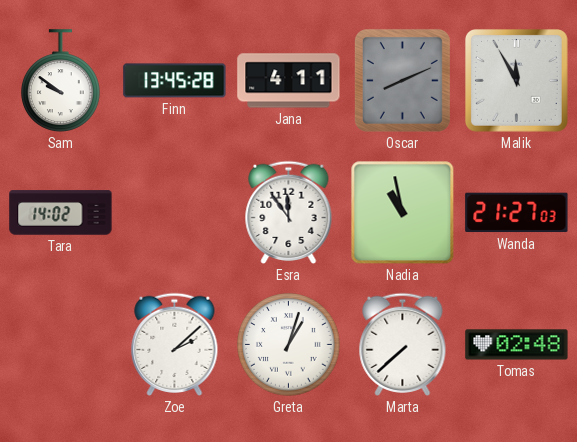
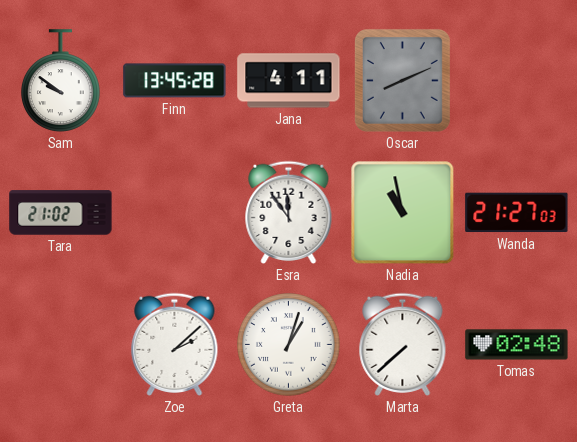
Malik: 11:55 -> none (517, 81)
Tara: 14:02 -> 21:02 (61, 213)
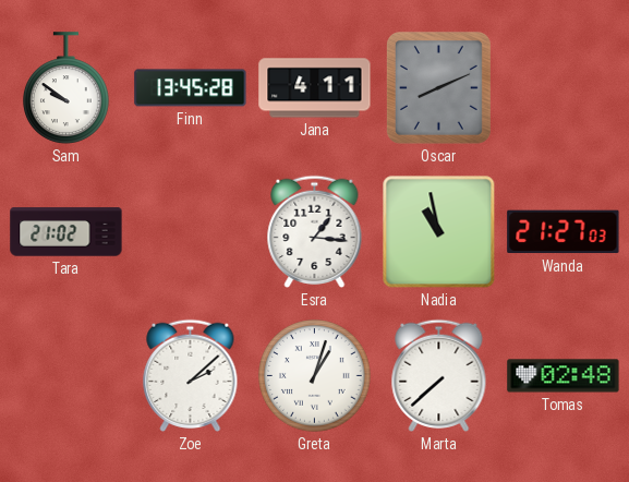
Esra: 11:54 -> 1:16 (315, 231)
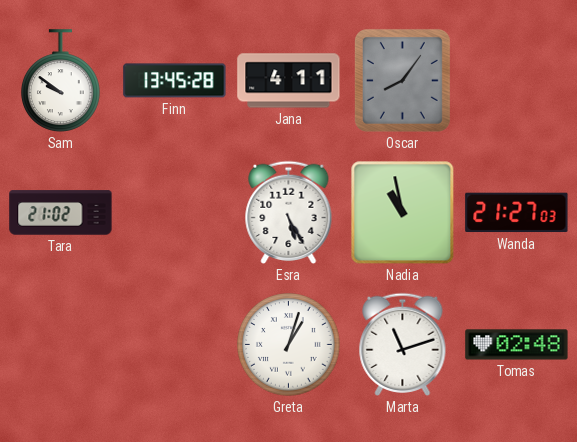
Oscar: 8:11 -> 8:06 (402, 80)
Esra: 1:16 -> 5:25 (289, 212)
Zoe: 2:08 -> none (191, 375)
Marta: 7:38 -> 11:12 (403, 344)
